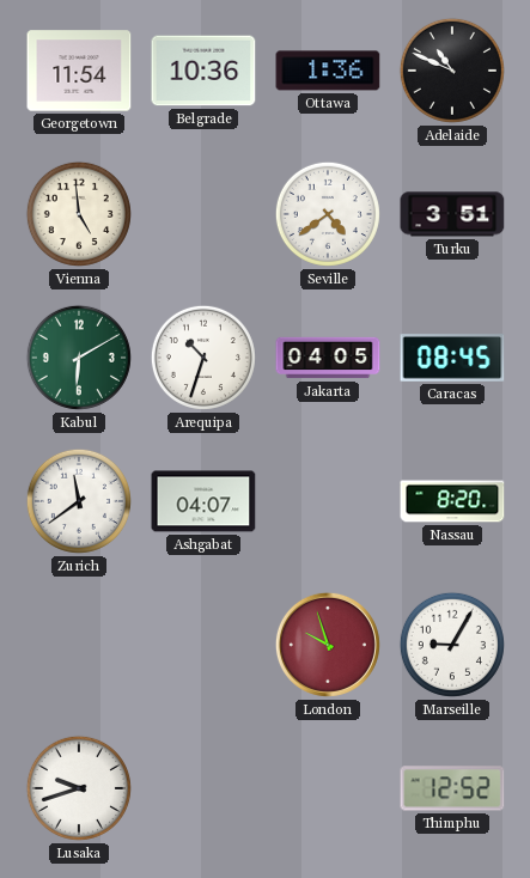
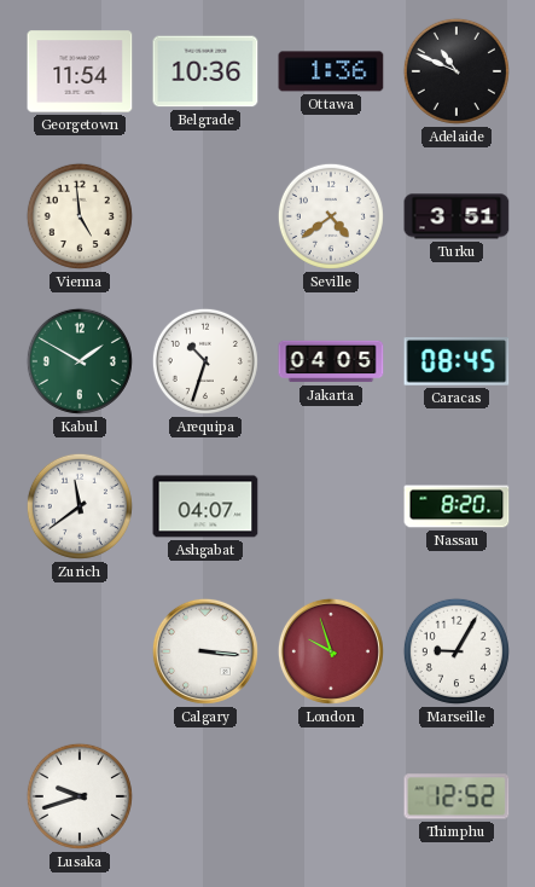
Kabul: 6:10 -> 1:50 (80, 361)
Calgary: none -> 3:16 (205, 651)
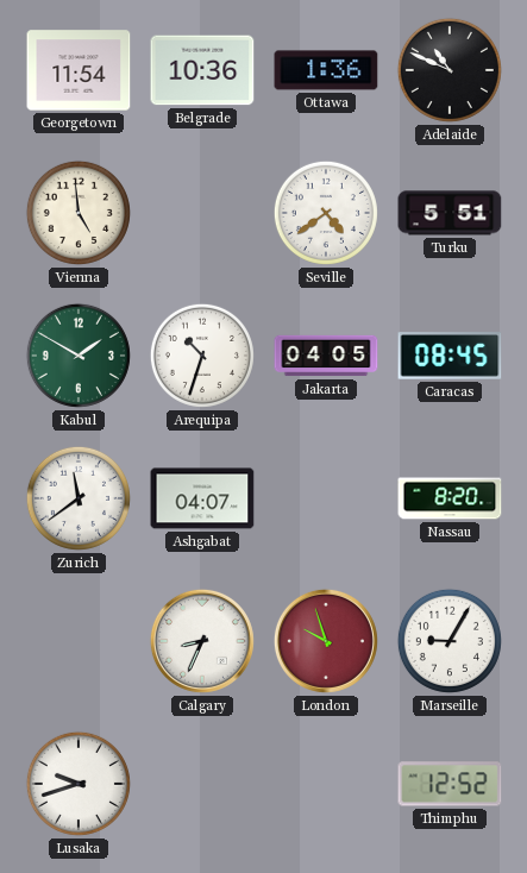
Turku: 3:51 -> 5:51 (450, 213)
Calgary: 3:16 -> 8:34 (202, 641)
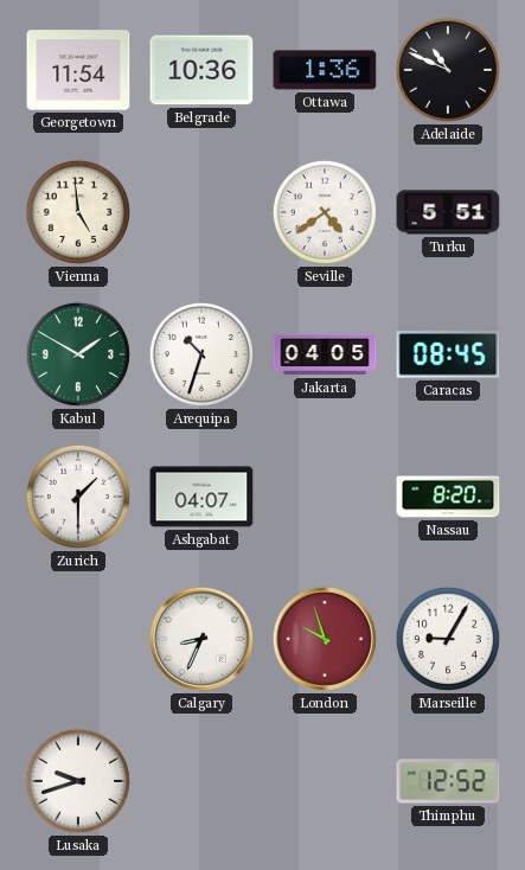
Zurich: 11:39 -> 1:30 (78, 497)
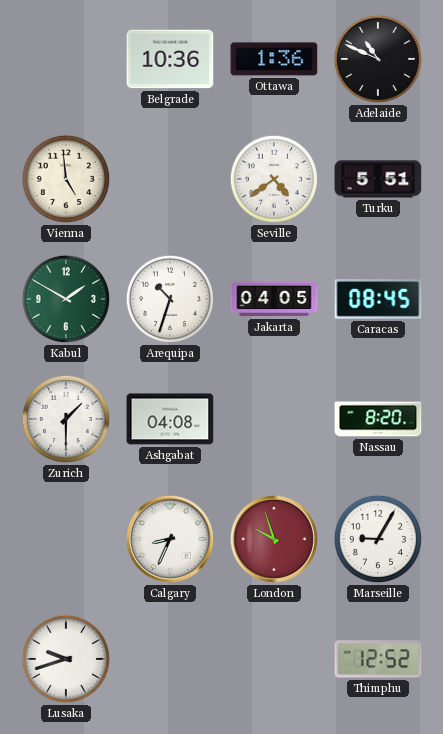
Georgetown: 11:54 -> none (78, 70)
Ashgabat: 04:07 -> 04:08 (170, 419)
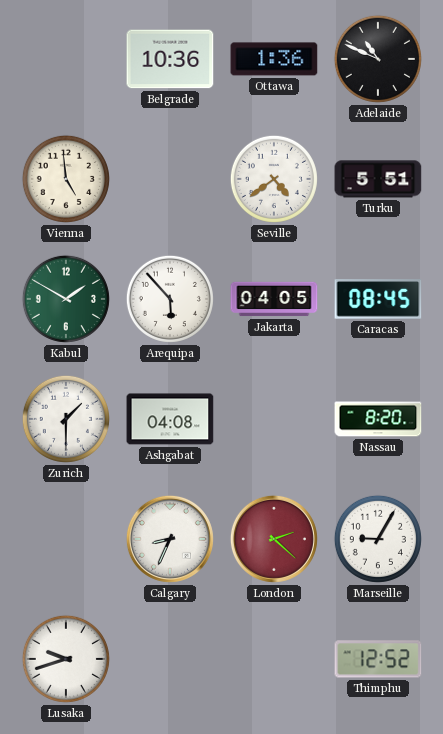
Arequipa: 10:33 -> 5:53 (170, 299)
London: 9:57 -> 2:22 (274, 539)
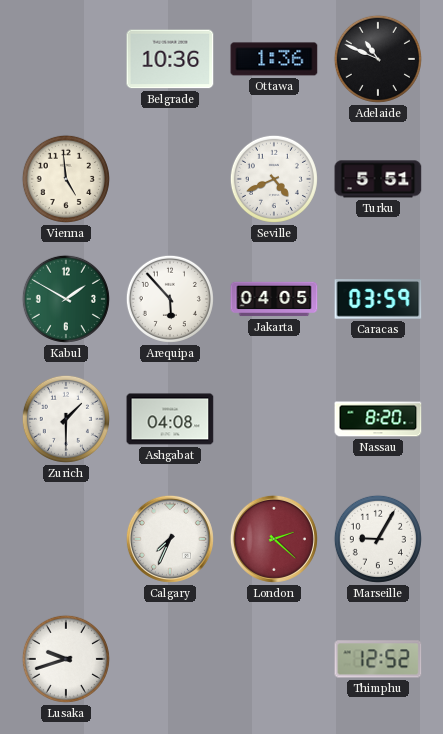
Seville: 4:39 -> 4:41 (274, 179)
Caracas: 08:45 -> 03:59 (378, 299)
Calgary: 8:34 -> 7:34 (170, 539)
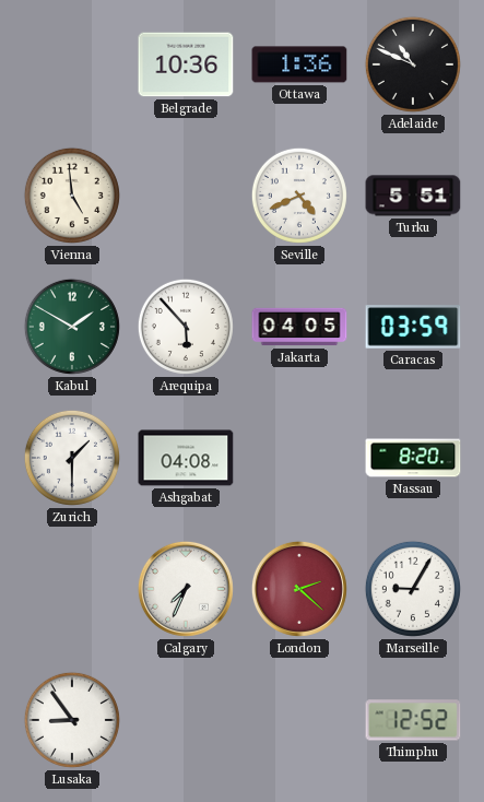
Lusaka: 9:42 -> 8:54 (72, 720)
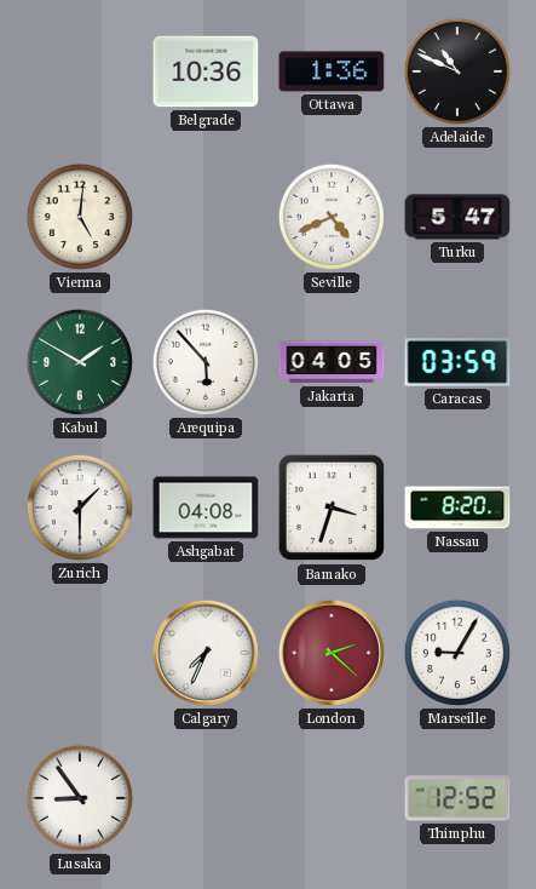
Vienna: 4:59 -> 5:01 (80, 217)
Turku: 5:51 -> 5:47 (457, 217)
Bamako: none -> 3:33 (332, 507)
